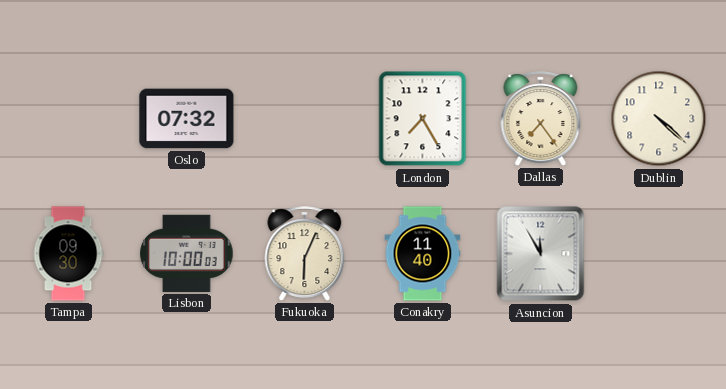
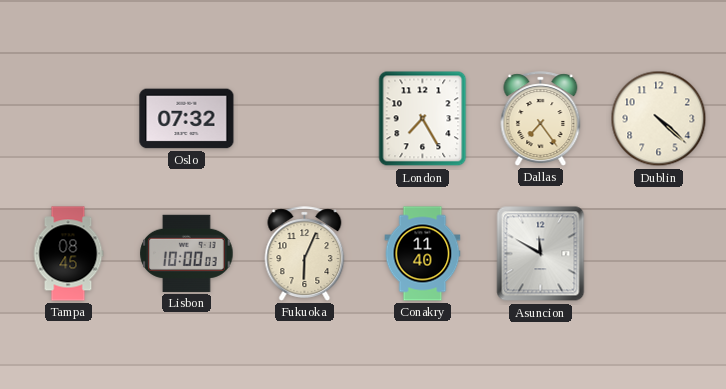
Tampa: 09:30 -> 08:45 (68, 254)
Asuncion: 11:55 -> 11:50 (541, 254)
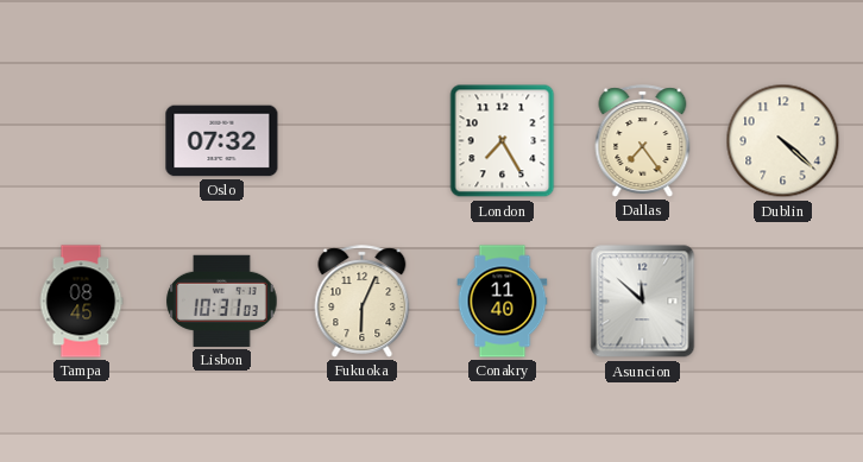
Lisbon: 10:00 -> 10:31 (222, 300)
Asuncion: 11:50 -> 11:52 (643, 302)
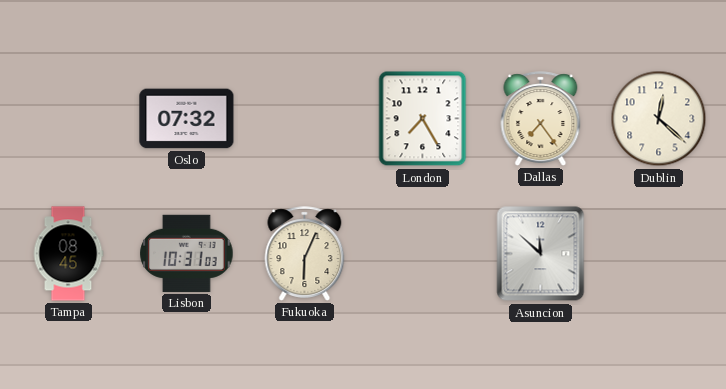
Dublin: 4:22 -> 12:22 (659, 119)
Conakry: 11:40 -> none (503, 302)
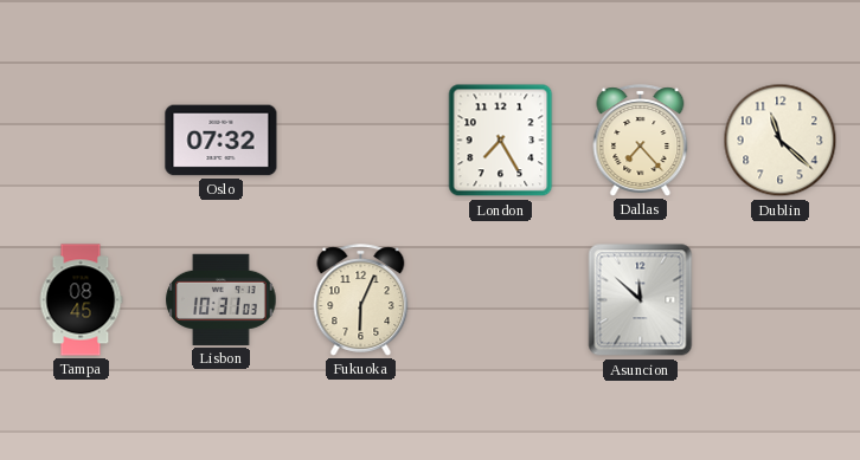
Dallas: 7:24 -> 7:23 (641, 141)
Dublin: 12:22 -> 11:22 (781, 141)
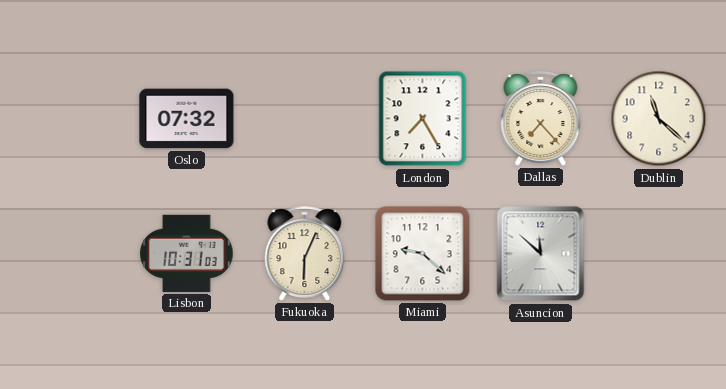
Tampa: 08:45 -> none (81, 300)
Miami: none -> 9:22 (423, 254)
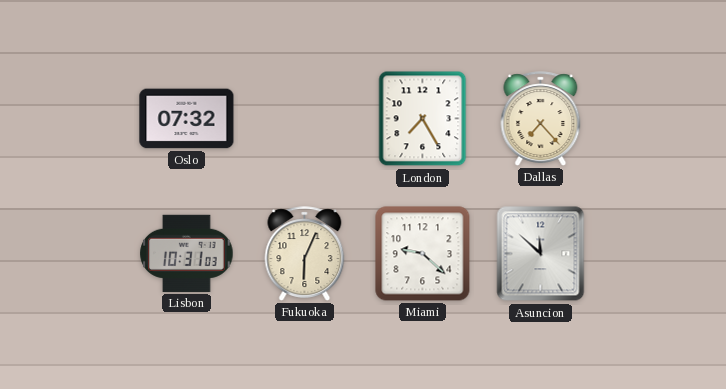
Dublin: 11:22 -> none (659, 119)
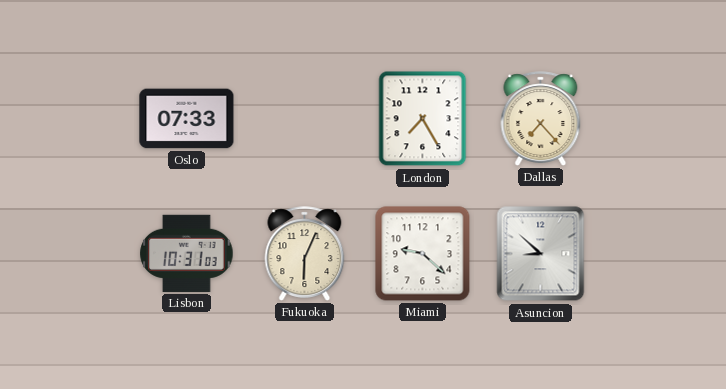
Oslo: 07:32 -> 07:33 (187, 119)
Asuncion: 11:52 -> 8:52 (541, 254)
